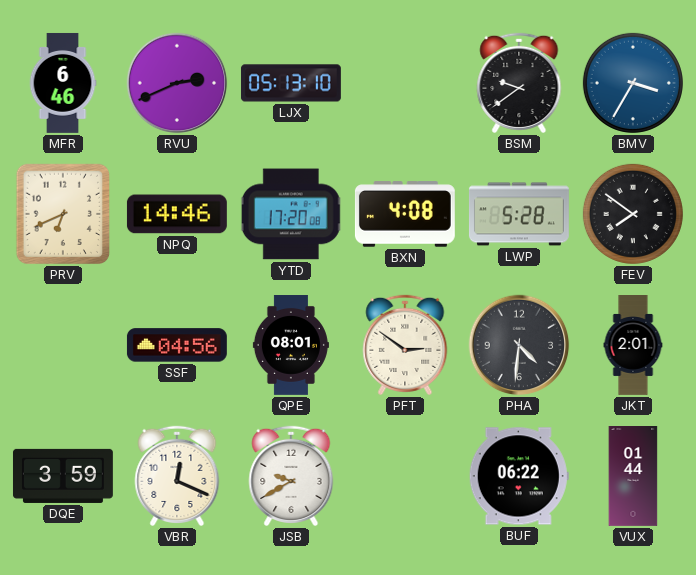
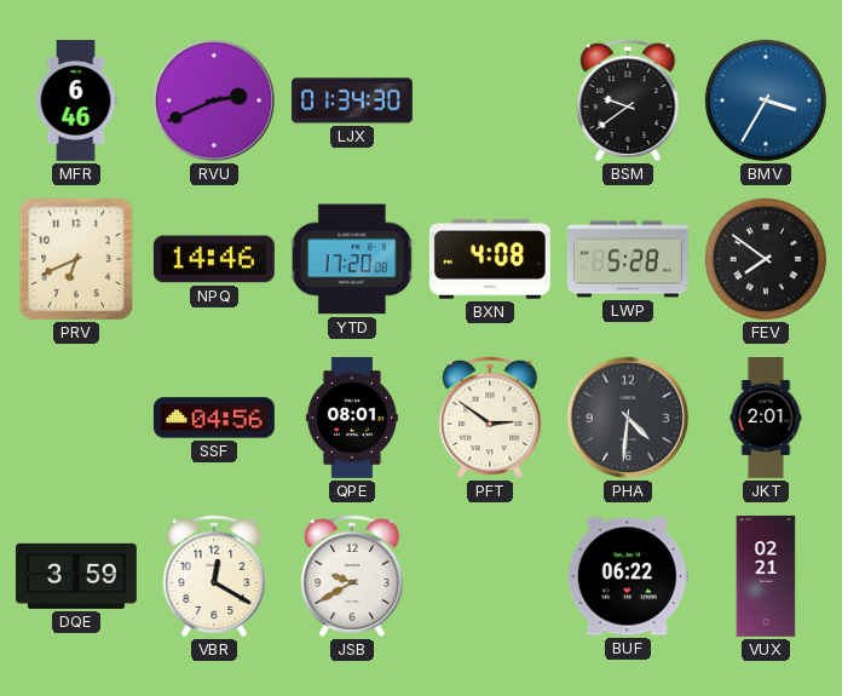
LJX: 05:13 -> 01:34 (352, 100)
VBR: 12:19 -> 12:20 (214, 576)
VUX: 01:44 -> 02:21 (766, 577)
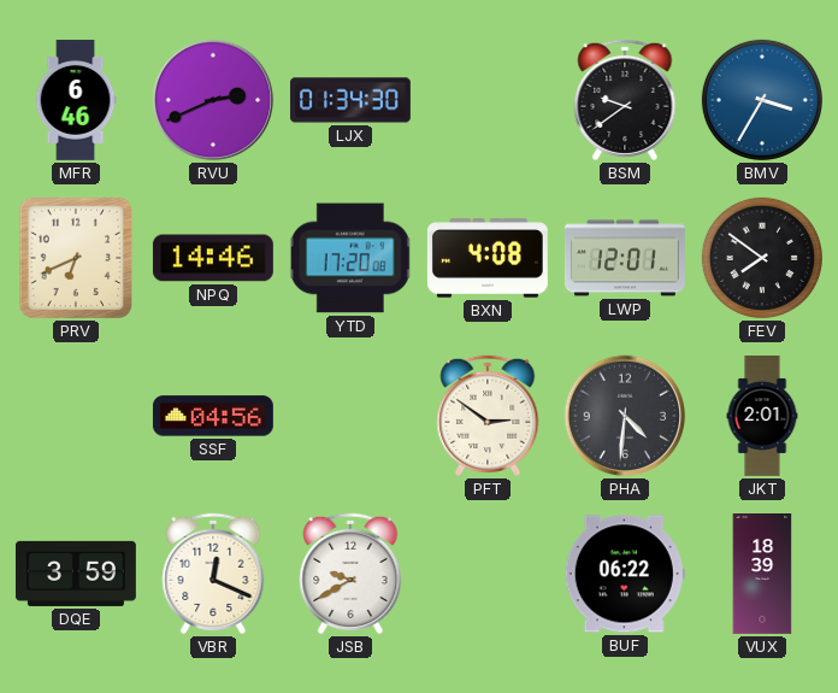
LWP: 5:28 -> 12:01 (625, 258)
QPE: 08:01 -> none (352, 419)
VBR: 12:20 -> 12:19 (213, 574)
VUX: 02:21 -> 18:39 (762, 575)
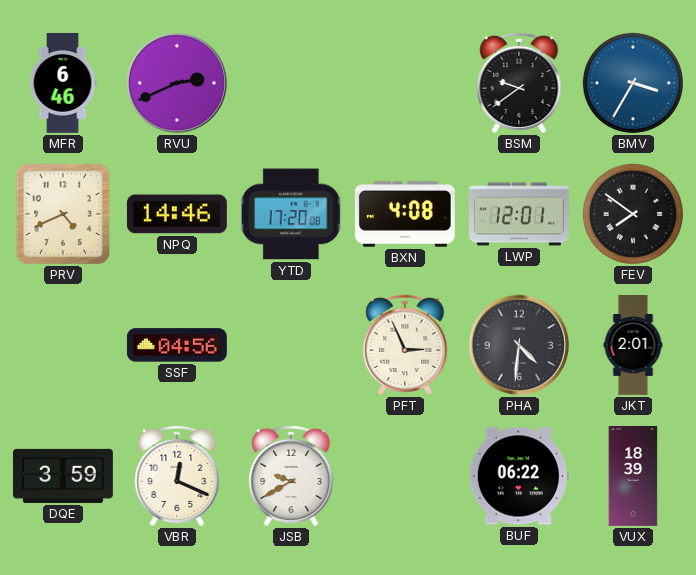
LJX: 01:34 -> none (350, 100)
PRV: 6:41 -> 4:41 (62, 214)
PFT: 2:51 -> 2:56 (405, 345)
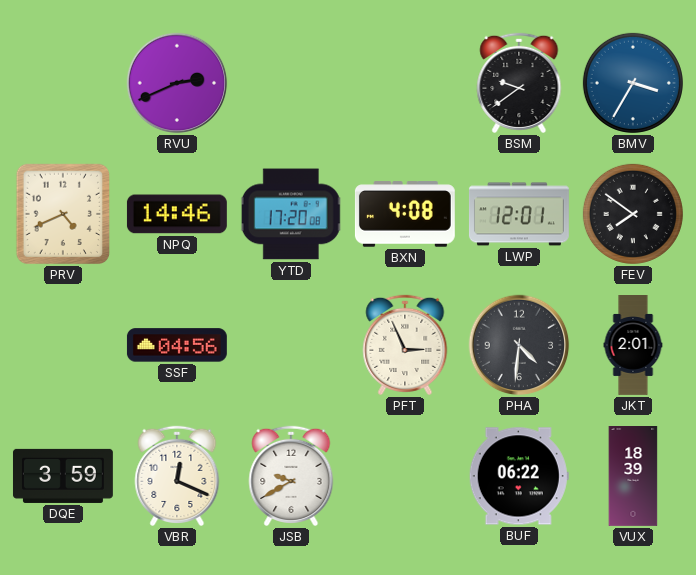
MFR: 6:46 -> none (63, 83)
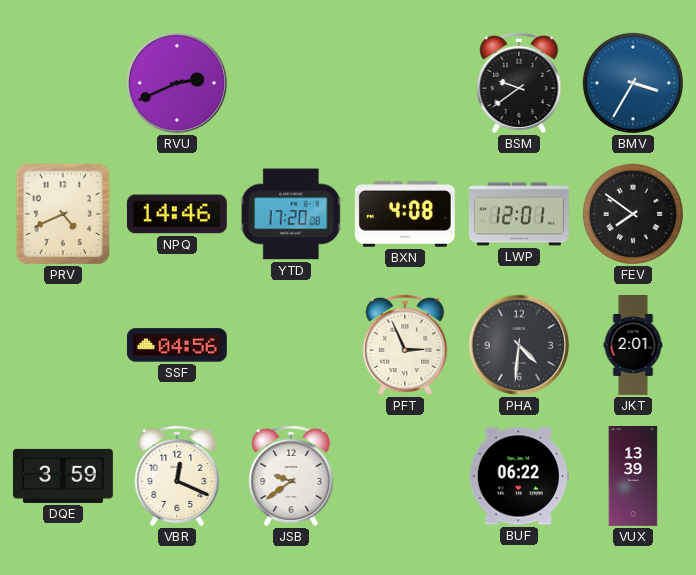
JSB: 9:40 -> 9:39 (291, 476)
VUX: 18:39 -> 13:39 (633, 477)
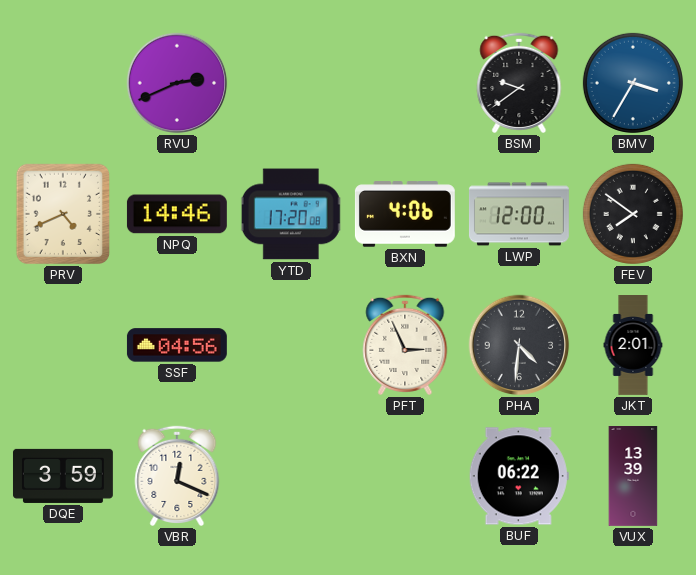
BXN: 4:08 -> 4:06 (405, 214)
LWP: 12:01 -> 12:00 (519, 214)
JSB: 9:39 -> none (291, 476)
